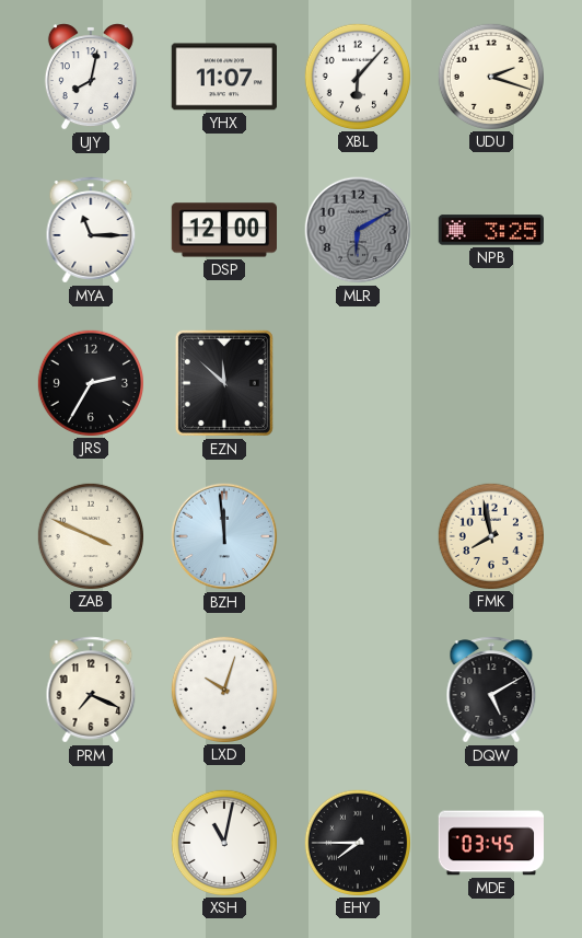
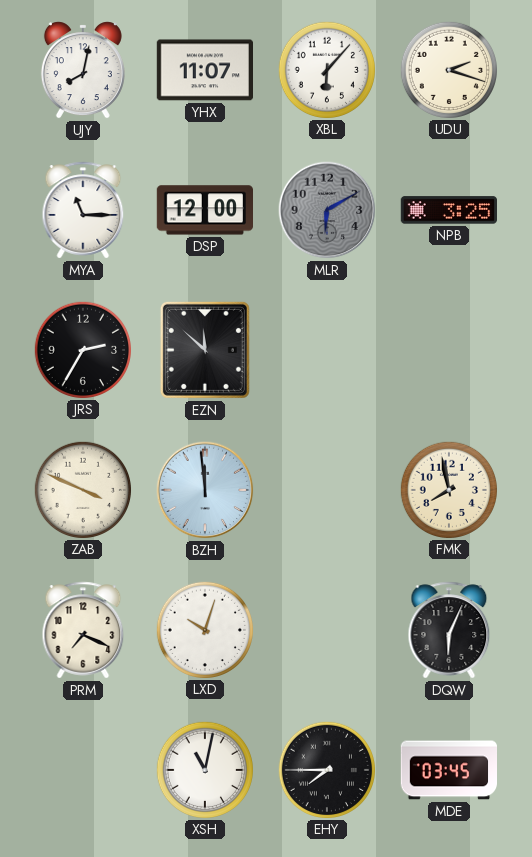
DQW: 5:10 -> 6:04 (449, 630)
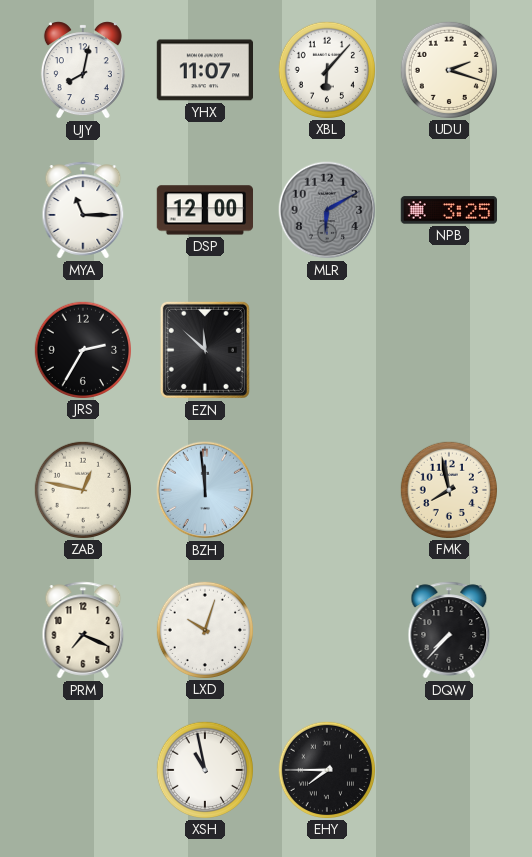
ZAB: 3:49 -> 12:47 (82, 489)
DQW: 6:04 -> 7:37 (449, 630)
XSH: 11:02 -> 10:58 (204, 769)
MDE: 03:45 -> none (448, 770)
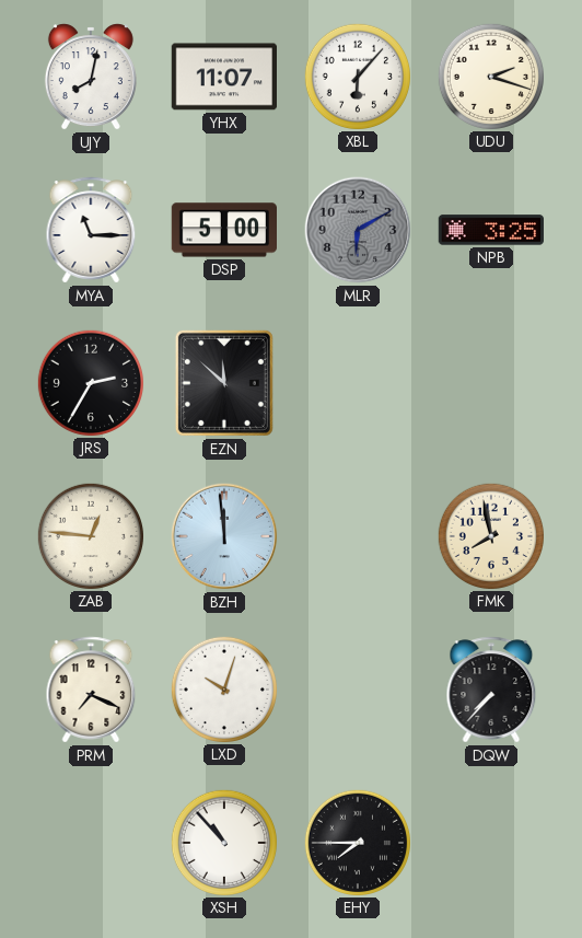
DSP: 12:00 -> 5:00 (223, 230)
ZAB: 12:47 -> 12:46 (90, 535)
XSH: 10:58 -> 10:53 (223, 842)
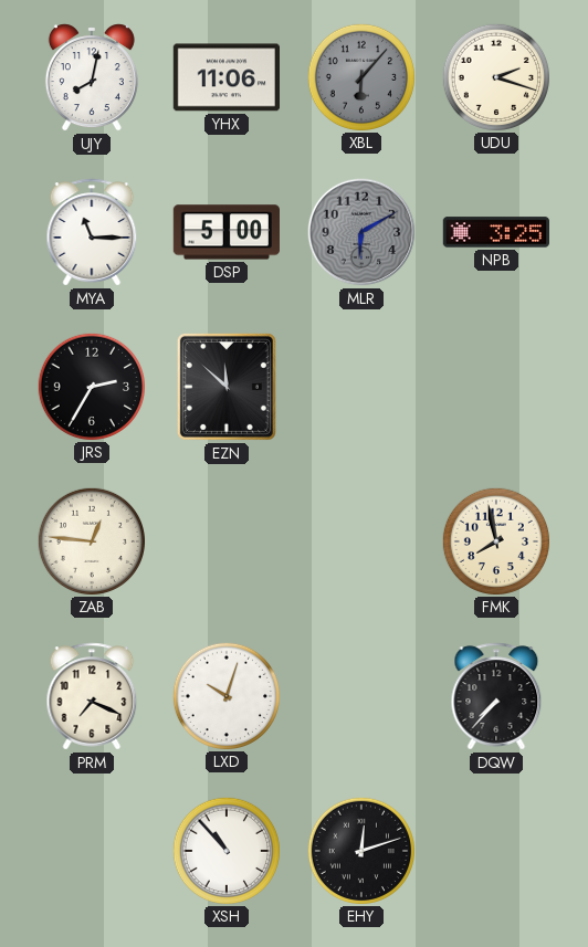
YHX: 11:07 -> 11:06 (225, 77)
XBL dial: white -> grey (360, 76)
BZH: 11:59 -> none (224, 536)
EHY: 7:45 -> 12:12 (360, 850)
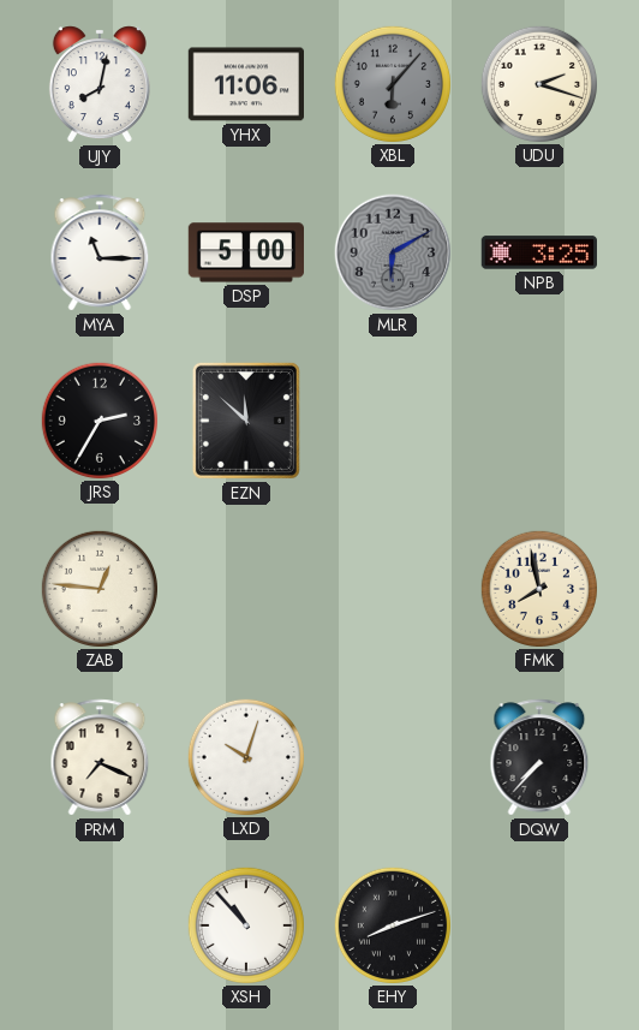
EHY: 12:12 -> 8:12 (392, 924)
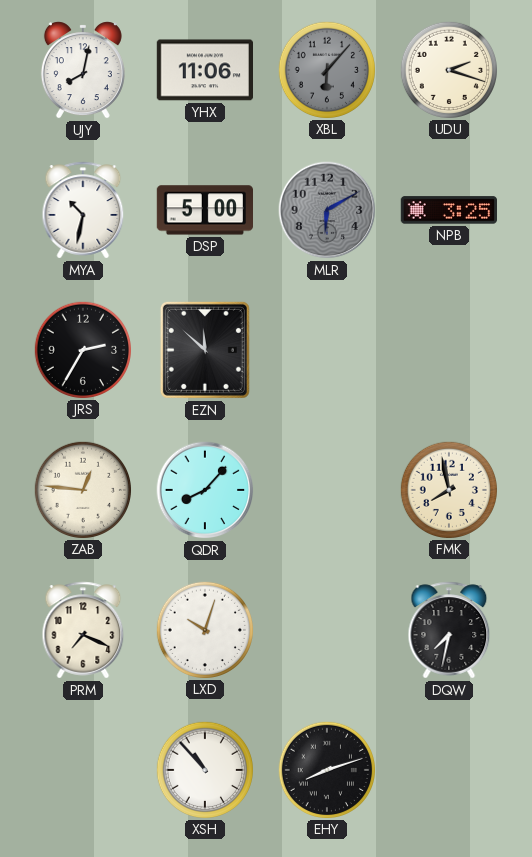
MYA: 11:15 -> 10:32 (83, 210)
QDR: none -> 8:07 (205, 490)
DQW: 7:37 -> 7:32 (449, 630)
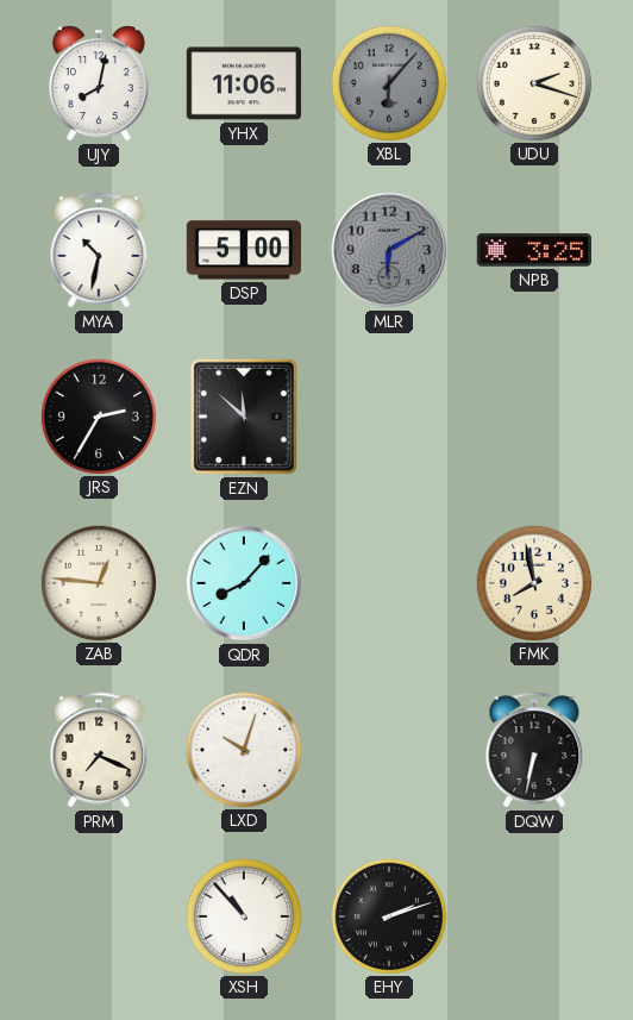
DQW: 7:32 -> 6:32 (534, 750)
EHY: 8:12 -> 2:12 (388, 915)
